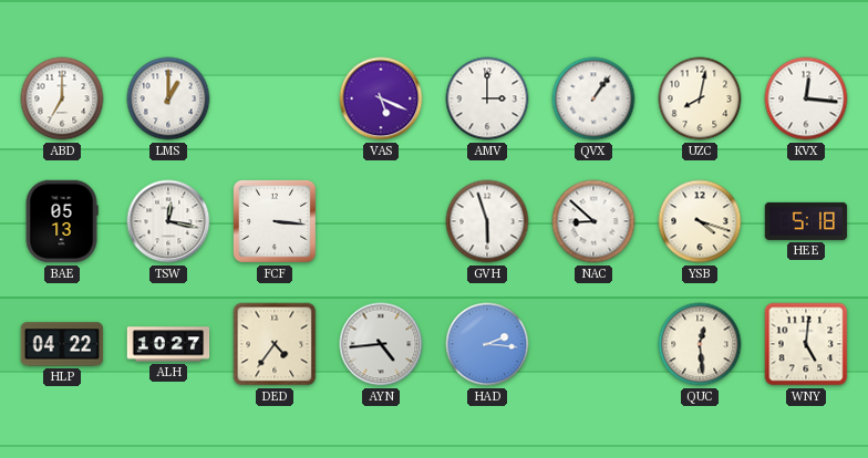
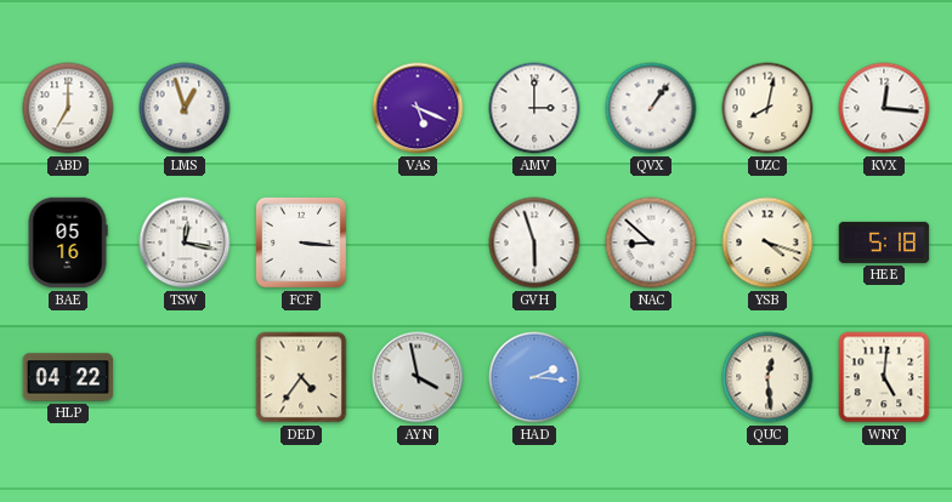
LMS: 1:00 -> 12:57 (185, 108)
BAE: 05:13 -> 05:16 (68, 243)
ALH: 10:27 -> none (168, 344)
AYN: 4:44 -> 3:58 (418, 377)
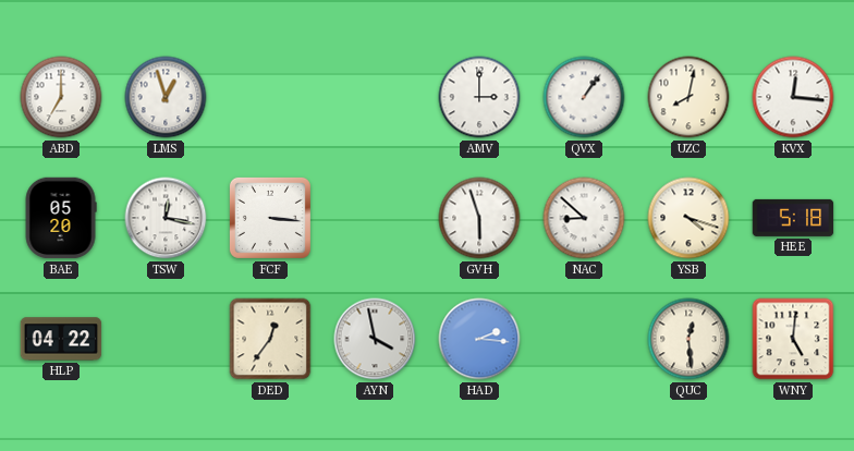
VAS: 5:19 -> none (418, 108)
BAE: 05:16 -> 05:20 (61, 218)
DED: 4:36 -> 12:36 (270, 339)
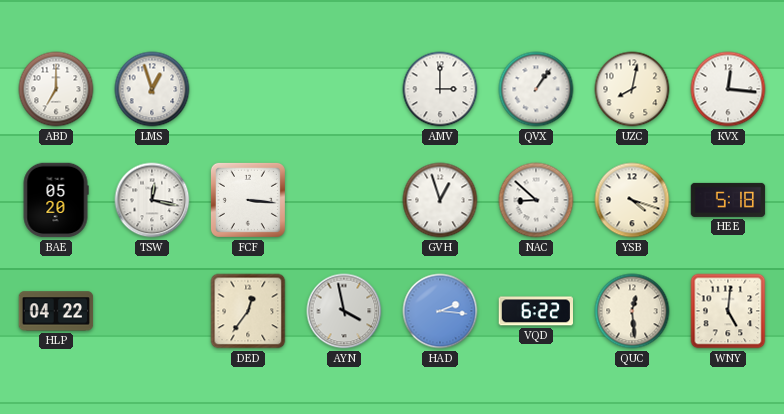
GVH: 5:57 -> 12:57 (440, 200)
VQD: none -> 6:22 (536, 311)
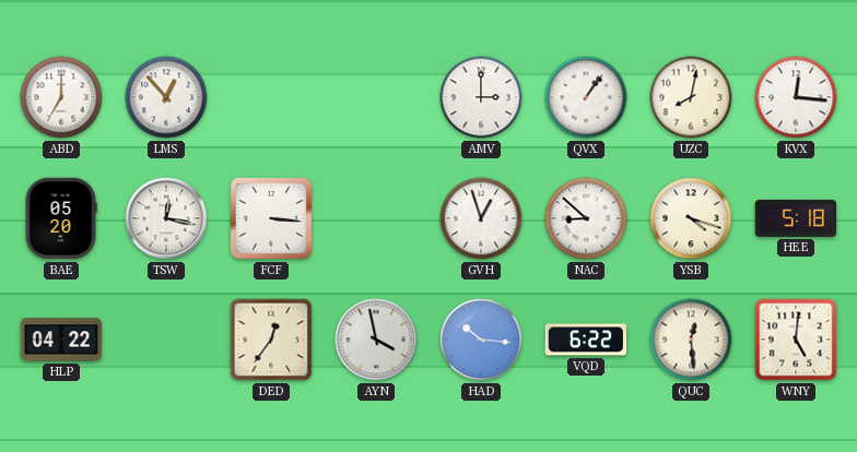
LMS: 12:57 -> 12:53 (166, 97)
HAD: 2:16 -> 10:16 (481, 340)
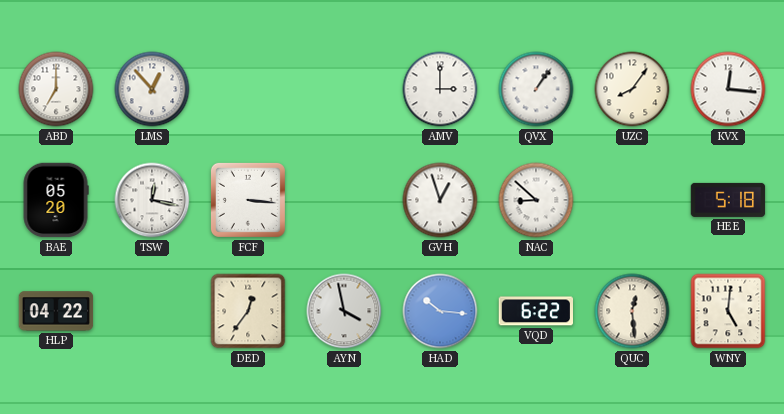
UZC: 8:02 -> 8:06 (632, 89)
YSB: 4:18 -> none (691, 218)
